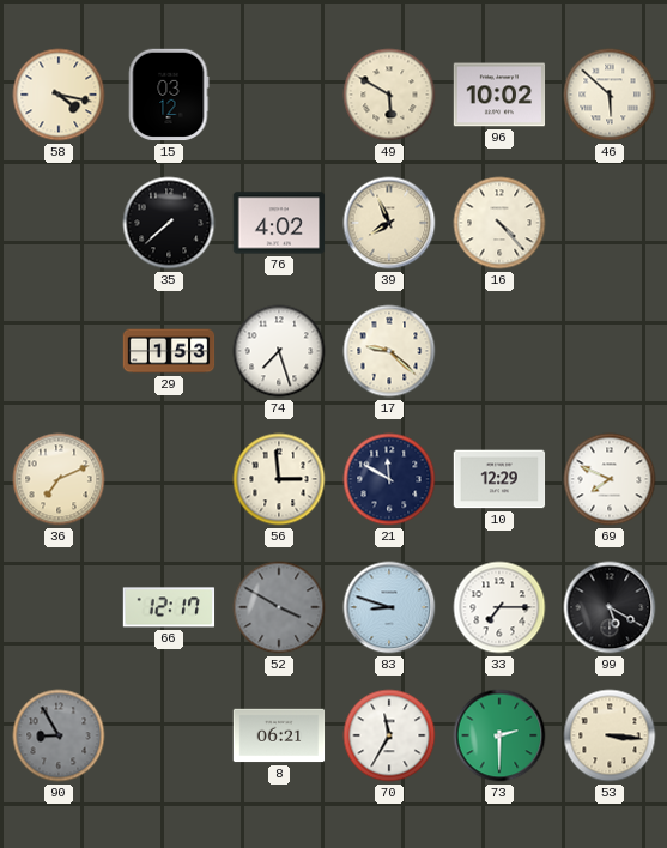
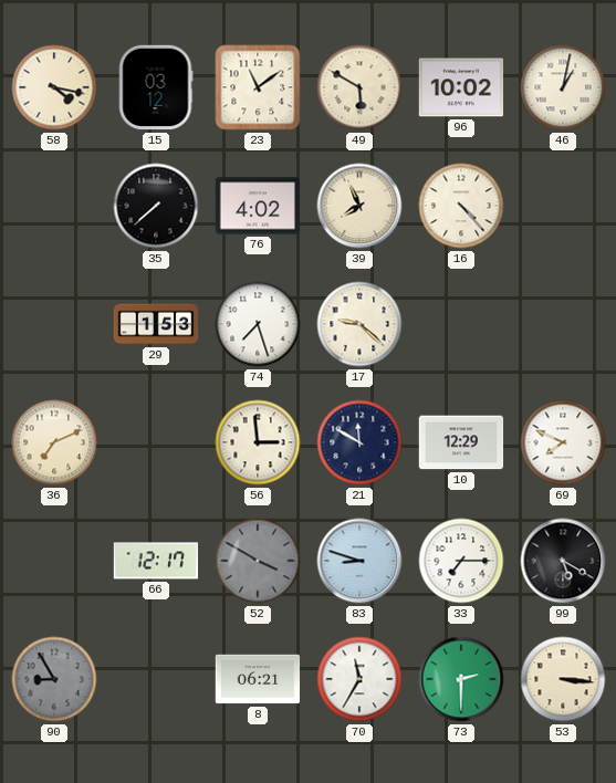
23: none -> 11:09 (258, 87)
46: 5:52 -> 1:02 (563, 87)
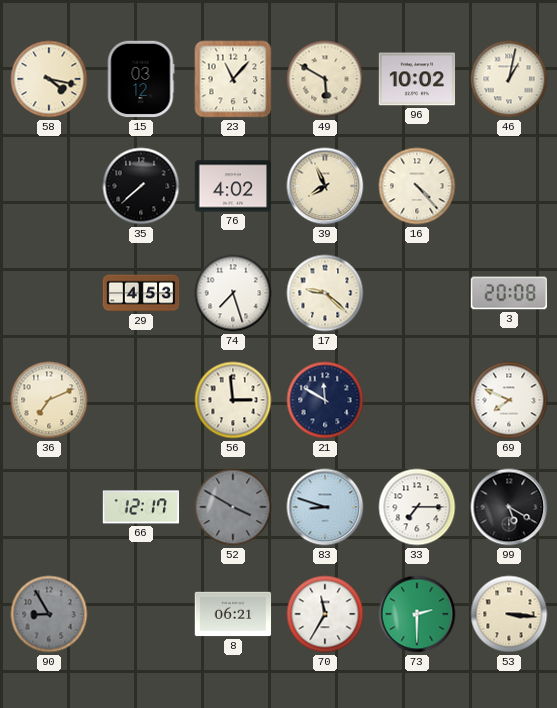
23: 11:09 -> 11:07 (233, 79)
29: 1:53 -> 4:53 (141, 293)
3: none -> 20:08 (508, 293)
10: 12:29 -> none (461, 442)
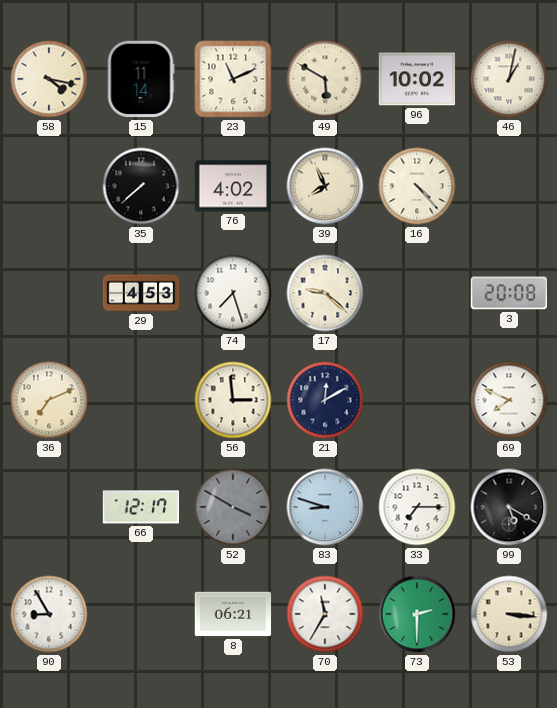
15: 03:12 -> 11:14 (141, 79)
23: 11:07 -> 11:11 (233, 79)
21: 11:50 -> 12:10 (325, 400)
90 dial: grey -> white (49, 614)
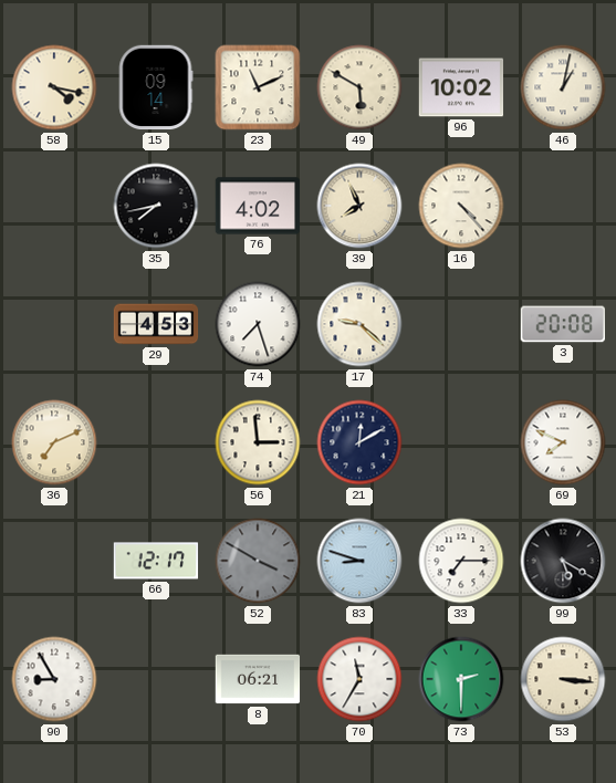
15: 11:14 -> 09:14 (156, 87)
35: 7:38 -> 7:43 (156, 206)
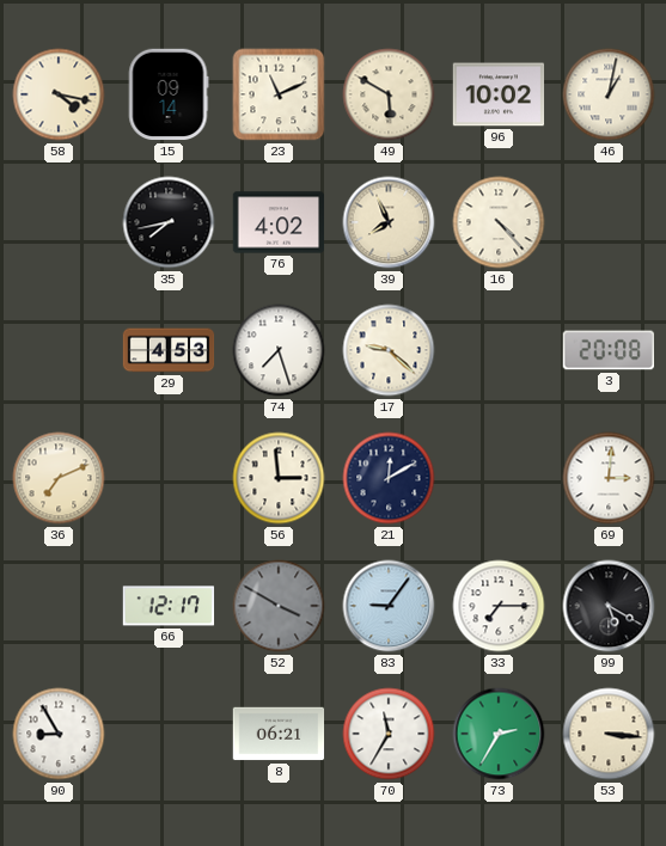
69: 7:49 -> 3:01 (609, 478)
83: 8:48 -> 9:06 (389, 606)
73: 2:30 -> 2:35 (499, 734)
